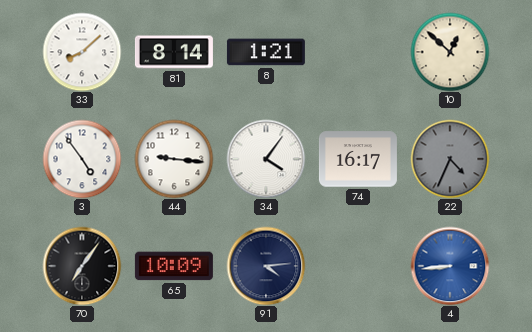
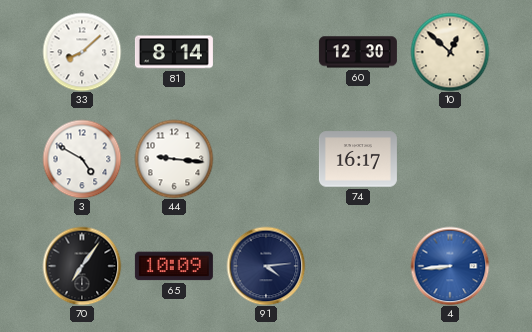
8: 1:21 -> none (266, 52)
60: none -> 12:30 (358, 52)
3: 4:54 -> 4:50 (82, 159)
34: 4:06 -> none (266, 159)
22: 4:34 -> none (450, 159)
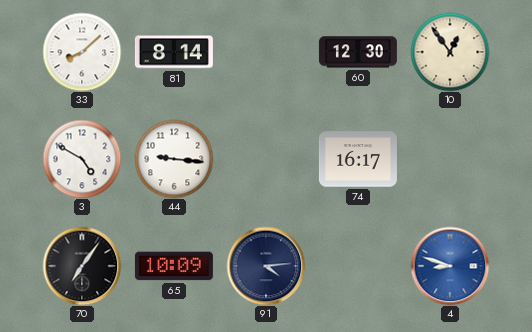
10: 12:52 -> 12:54 (450, 52)
4: 8:44 -> 8:48 (450, 266)
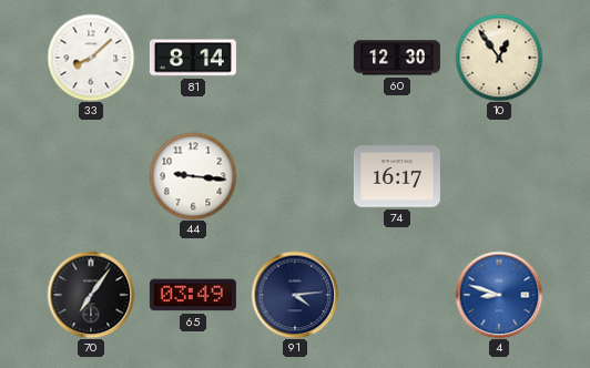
3: 4:50 -> none (82, 159)
65: 10:09 -> 03:49 (193, 295)
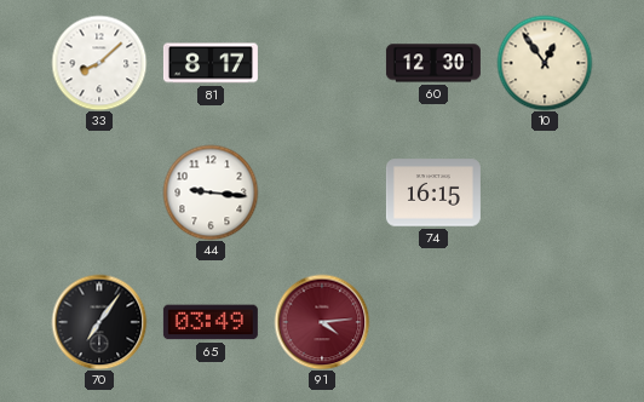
81: 8:14 -> 8:17 (211, 63)
74: 16:17 -> 16:15 (433, 193)
91 dial: navy -> burgundy (322, 322)
4: 8:48 -> none (499, 295)
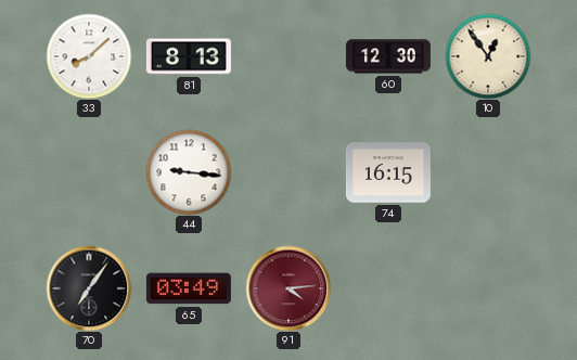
81: 8:17 -> 8:13 (189, 56)
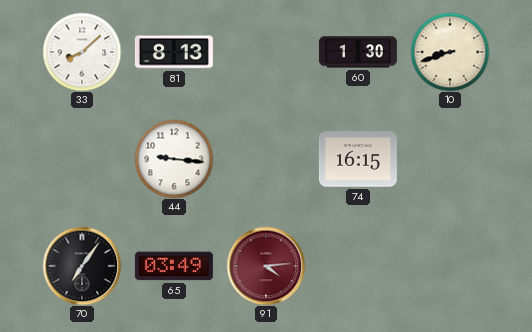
60: 12:30 -> 1:30 (358, 52)
10: 12:54 -> 8:42 (450, 52)
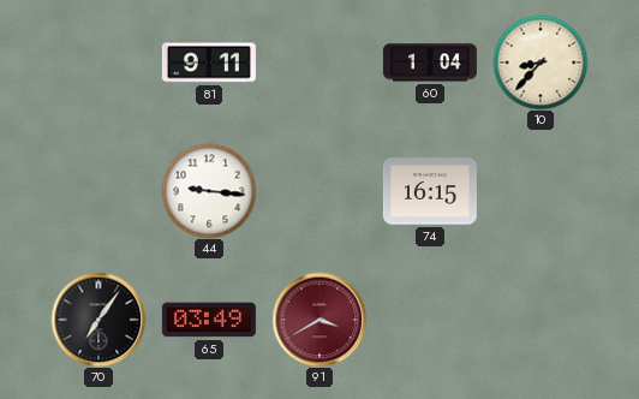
33: 8:08 -> none (82, 52)
81: 8:13 -> 9:11 (209, 62)
60: 1:30 -> 1:04 (430, 62)
10: 8:42 -> 8:37 (541, 62)
91: 4:14 -> 3:40 (319, 320)
